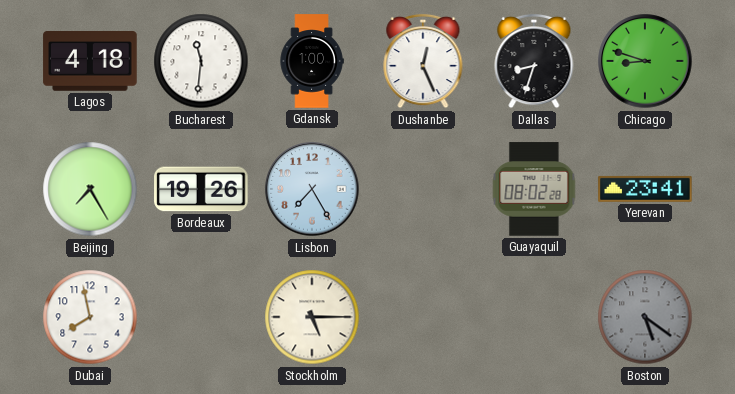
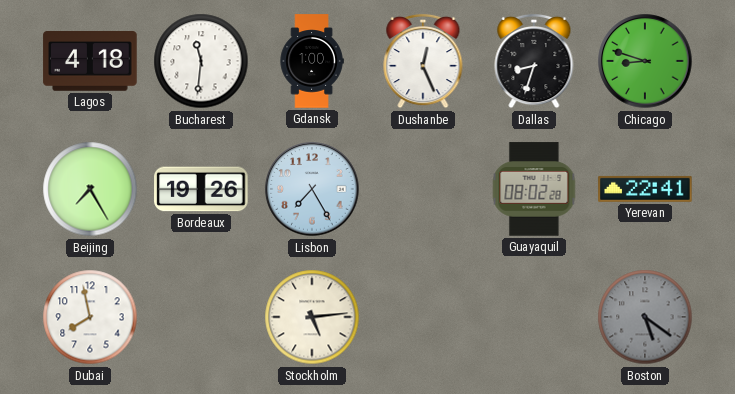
Yerevan: 23:41 -> 22:41 (645, 189)
Stockholm: 5:15 -> 5:14 (312, 317)
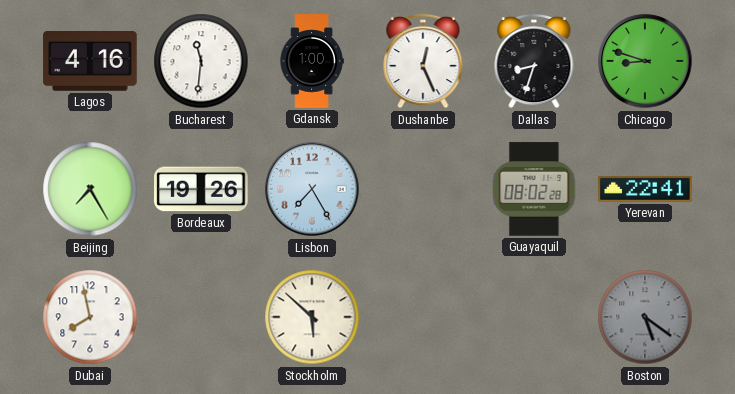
Lagos: 4:18 -> 4:16 (90, 62)
Stockholm: 5:14 -> 5:52 (312, 317)
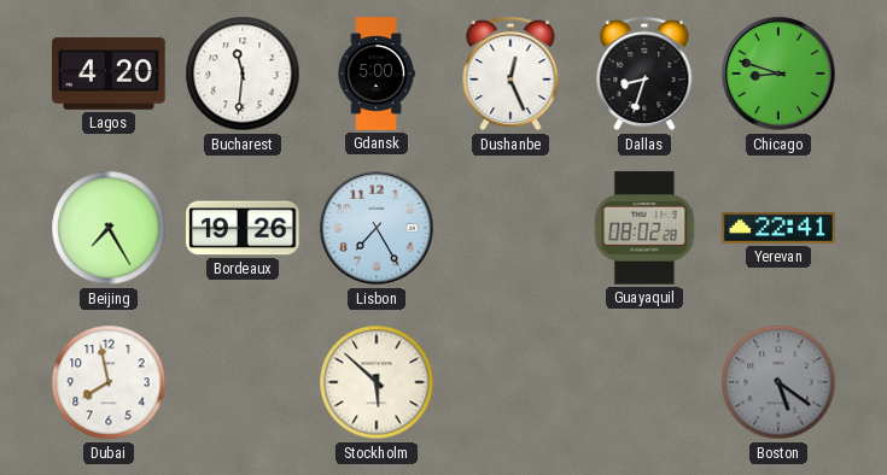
Lagos: 4:16 -> 4:20 (109, 75)
Gdansk: 1:00 -> 5:00 (377, 74)
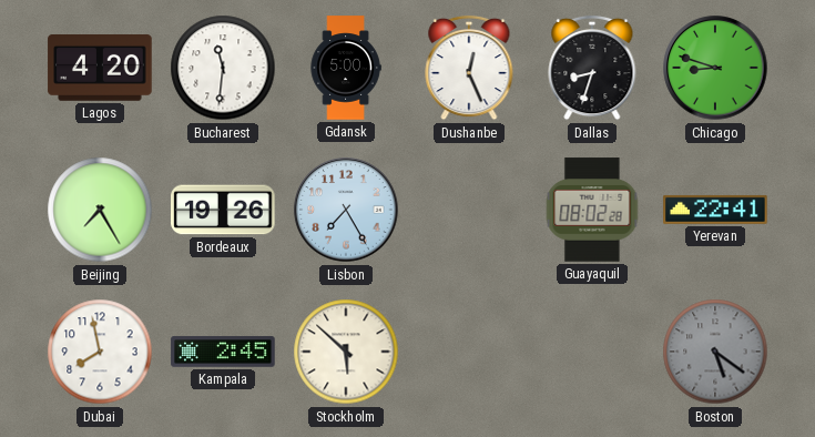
Kampala: none -> 2:45 (223, 352)
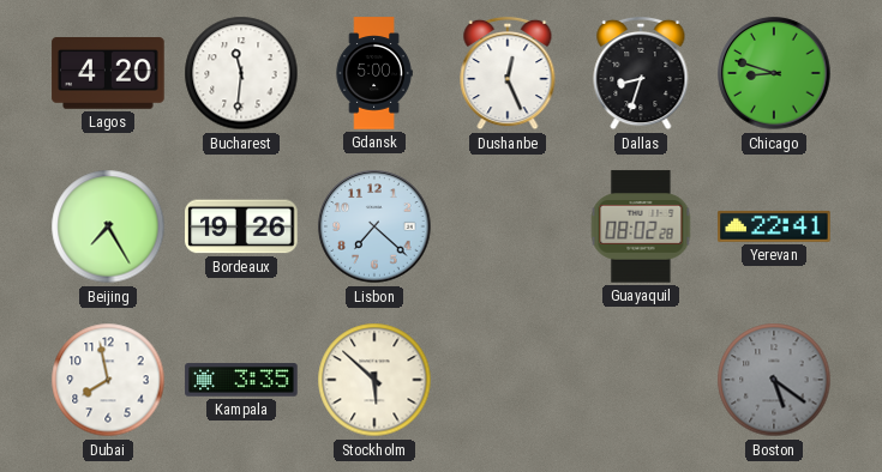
Lisbon: 7:25 -> 7:22 (374, 226)
Kampala: 2:45 -> 3:35 (241, 380)
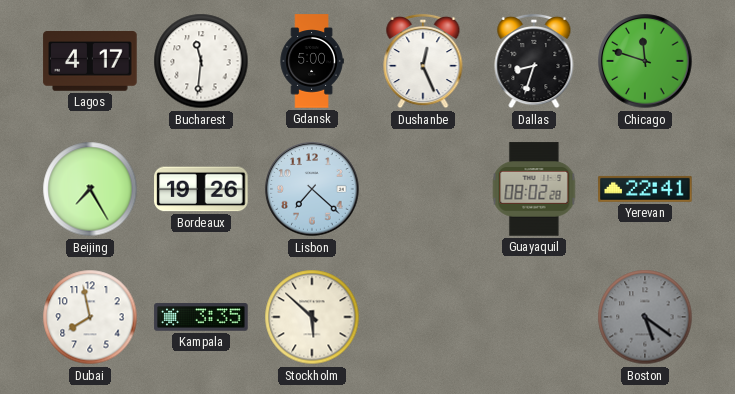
Lagos: 4:20 -> 4:17 (90, 62)
Chicago: 8:48 -> 11:48 (645, 61)
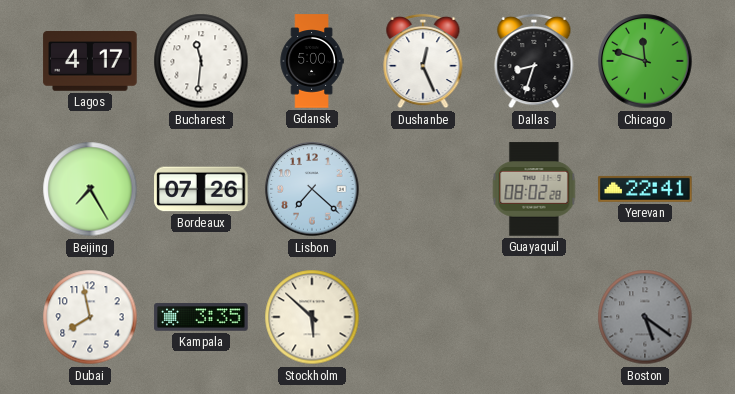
Bordeaux: 19:26 -> 07:26 (201, 189)
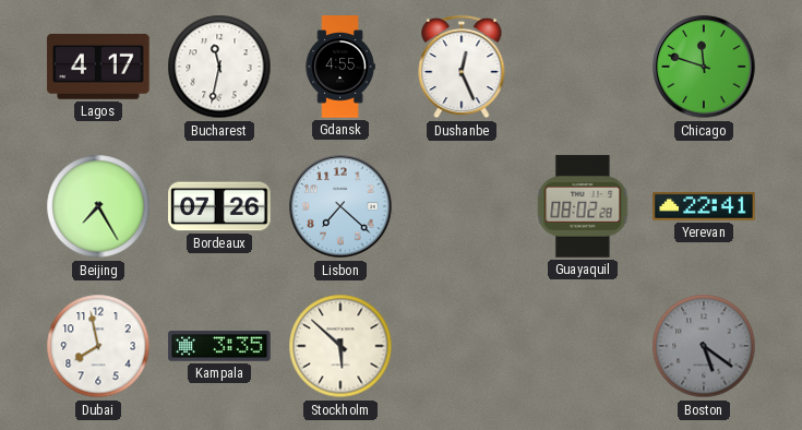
Bucharest: 11:31 -> 11:32 (219, 67)
Gdansk: 5:00 -> 4:55 (340, 67)
Dallas: 8:33 -> none (534, 61)
